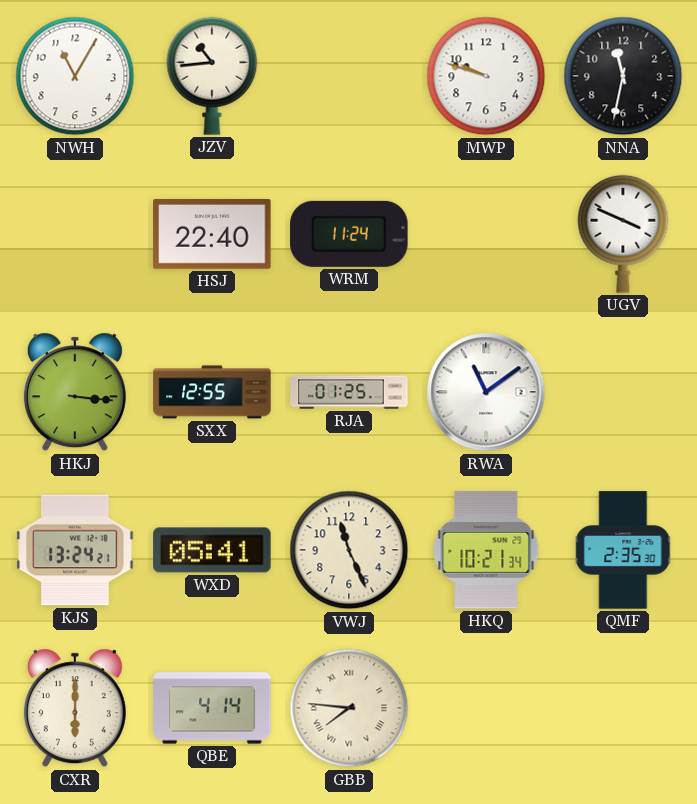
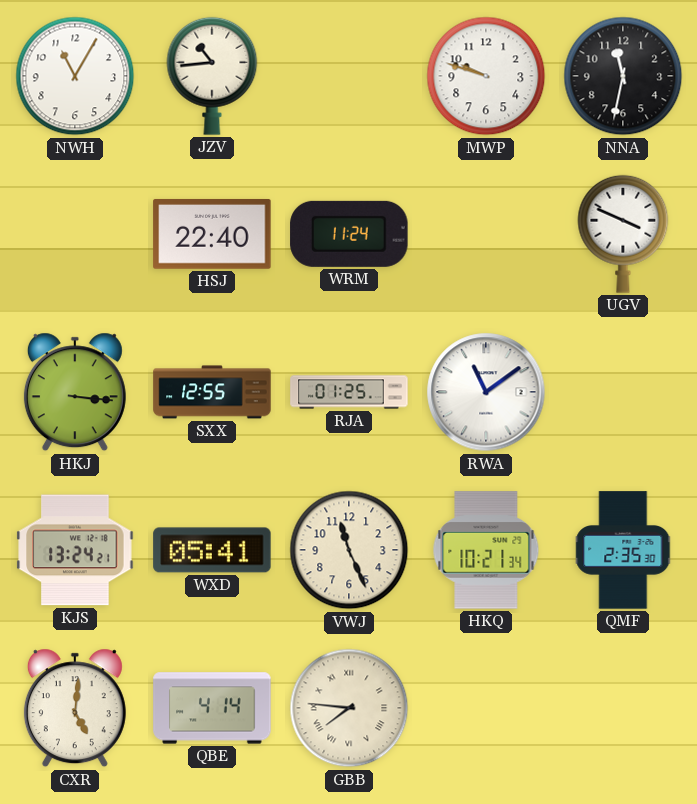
CXR: 6:00 -> 5:01 (75, 708)
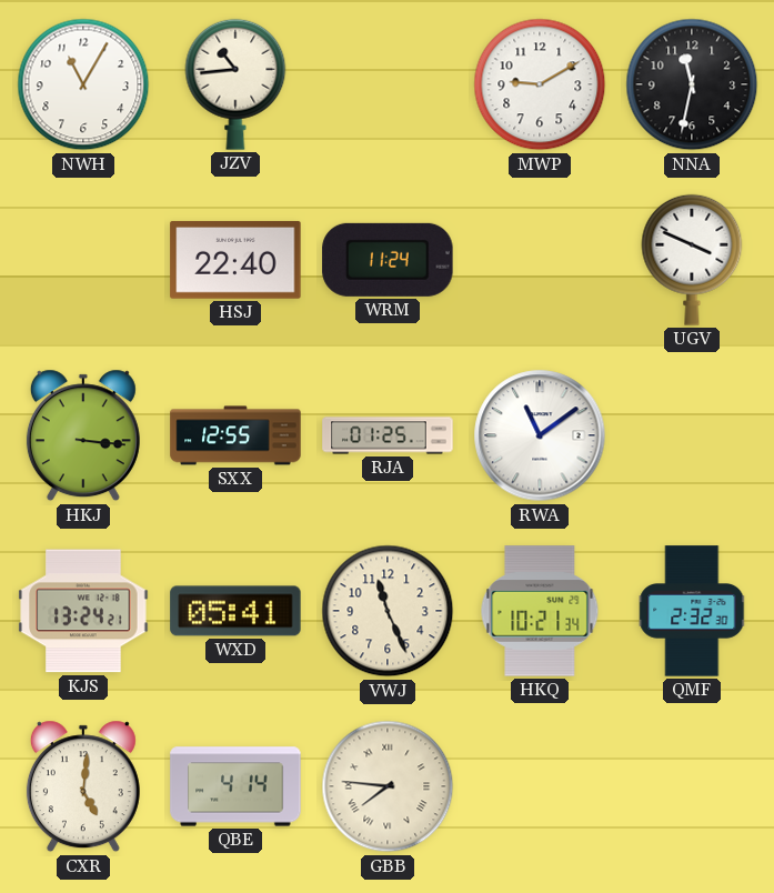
MWP: 9:48 -> 9:10 (540, 84)
QMF: 2:35 -> 2:32 (693, 611)
